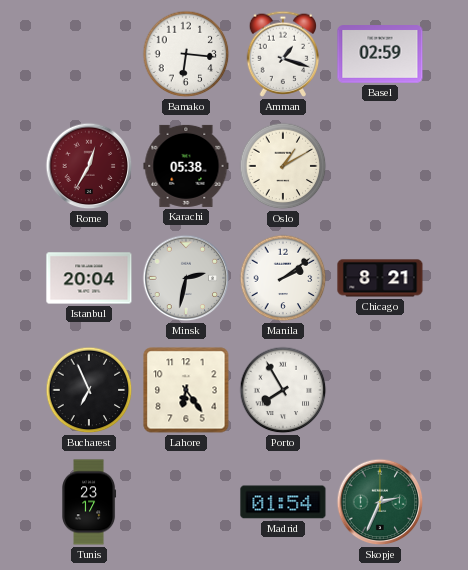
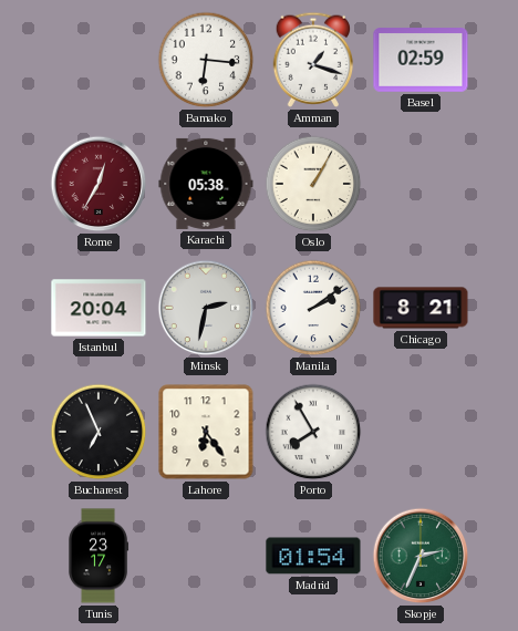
Oslo: 1:10 -> 1:05 (313, 184)
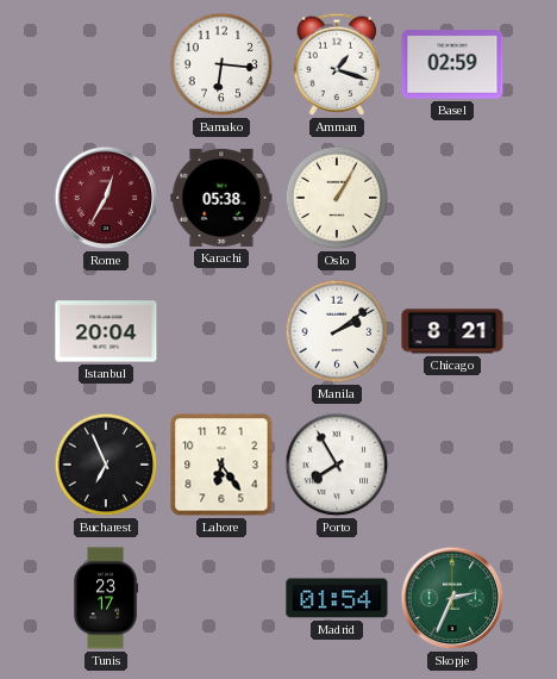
Minsk: 2:32 -> none (206, 308)
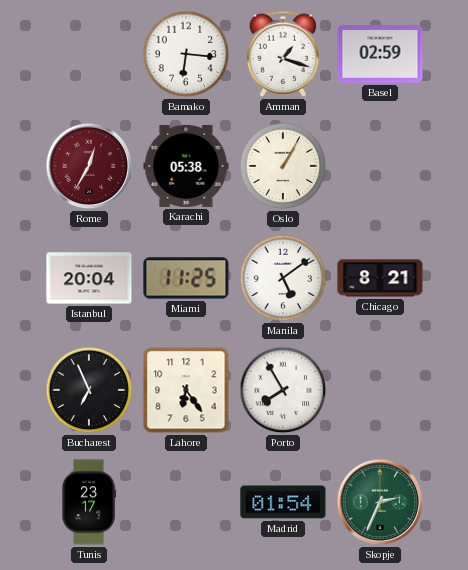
Miami: none -> 11:25 (186, 278)
Manila: 2:09 -> 5:09 (283, 278)
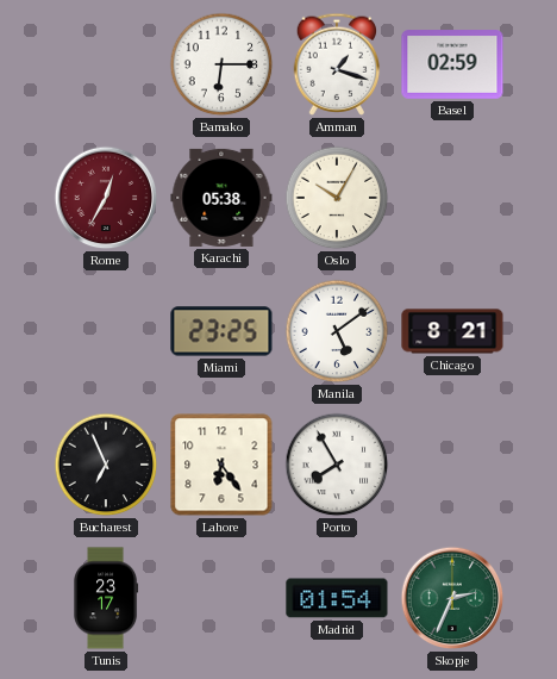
Bamako: 6:16 -> 6:15 (221, 64)
Oslo: 1:05 -> 10:05 (337, 198)
Istanbul: 20:04 -> none (89, 278)
Miami: 11:25 -> 23:25 (221, 331)
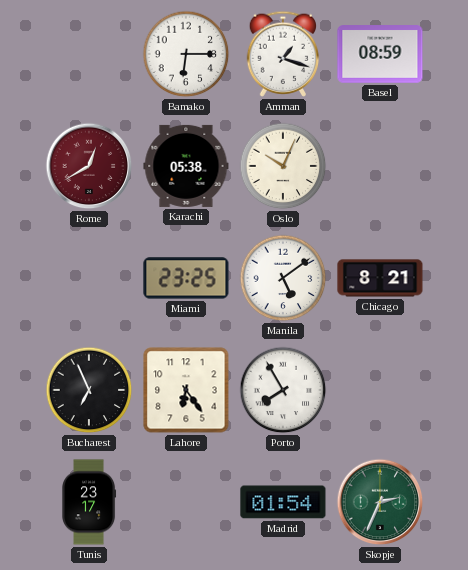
Basel: 02:59 -> 08:59 (380, 54)
Rome: 12:35 -> 12:40 (89, 166)
Oslo: 10:05 -> 10:04 (283, 166)
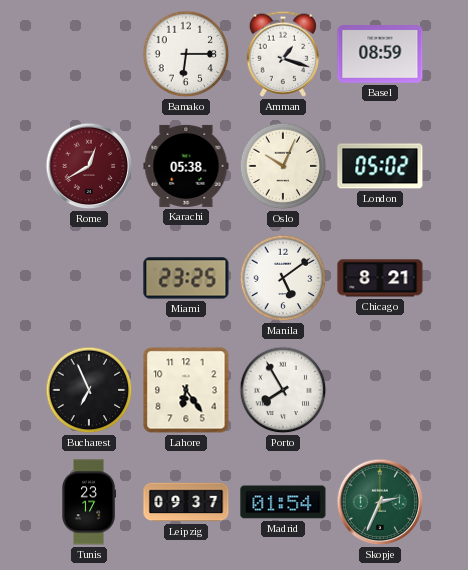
London: none -> 05:02 (380, 166)
Leipzig: none -> 09:37 (186, 502)
